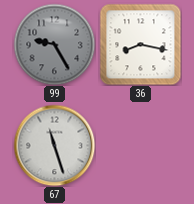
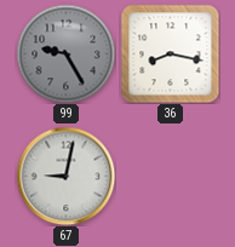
67: 11:27 -> 9:02 (65, 176)
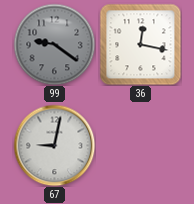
99: 9:25 -> 9:21 (54, 44)
36: 8:17 -> 12:17 (140, 44)
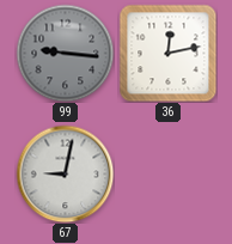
99: 9:21 -> 9:16 (65, 53)
36: 12:17 -> 12:13 (167, 53)
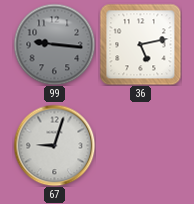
36: 12:13 -> 5:13 (140, 44)
67: 9:02 -> 9:03 (54, 145)
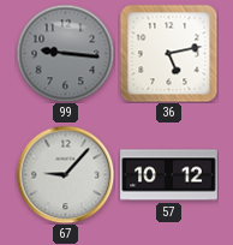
67: 9:03 -> 9:07 (65, 174)
57: none -> 10:12 (169, 175)
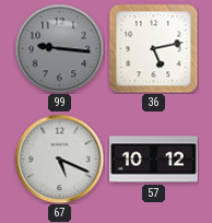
67: 9:07 -> 5:19 (59, 159)
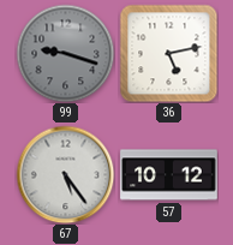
99: 9:16 -> 9:18 (65, 53)
67: 5:19 -> 5:24 (65, 174)
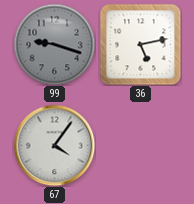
67: 5:24 -> 4:06 (54, 145)
57: 10:12 -> none (169, 175)
